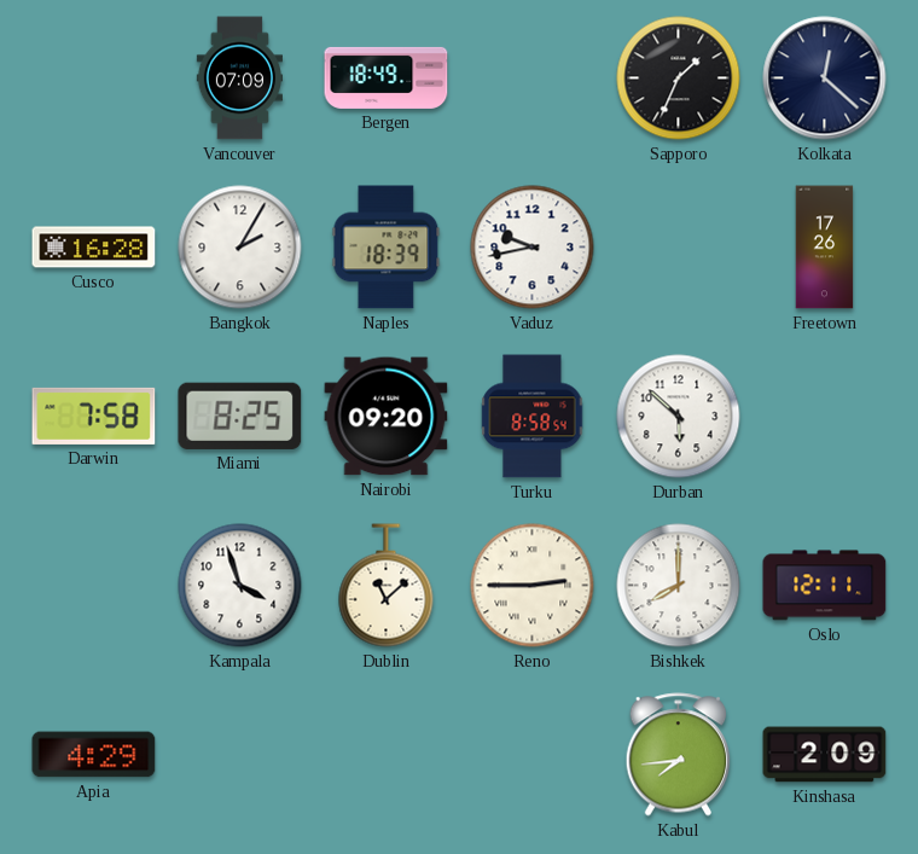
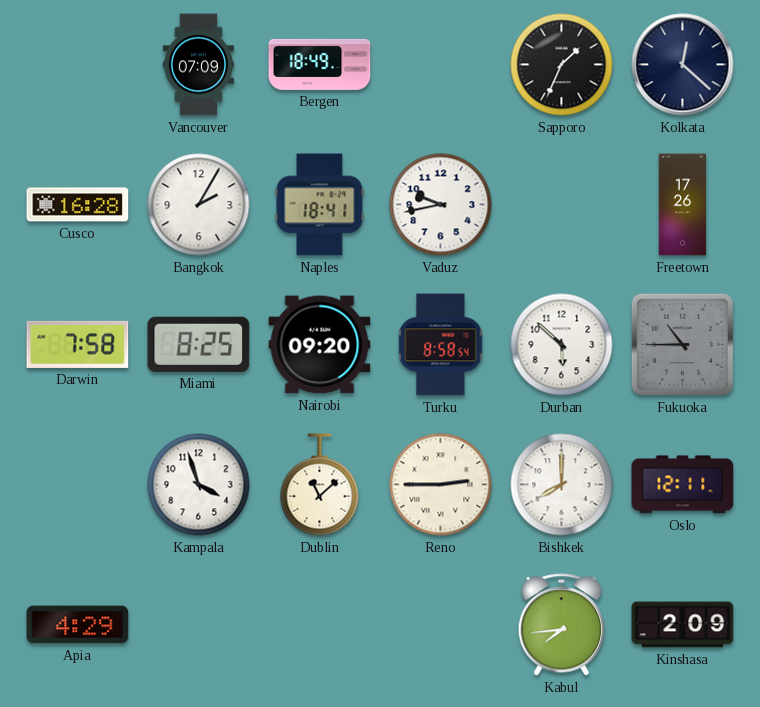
Naples: 18:39 -> 18:41 (320, 205)
Fukuoka: none -> 10:45 (682, 344)
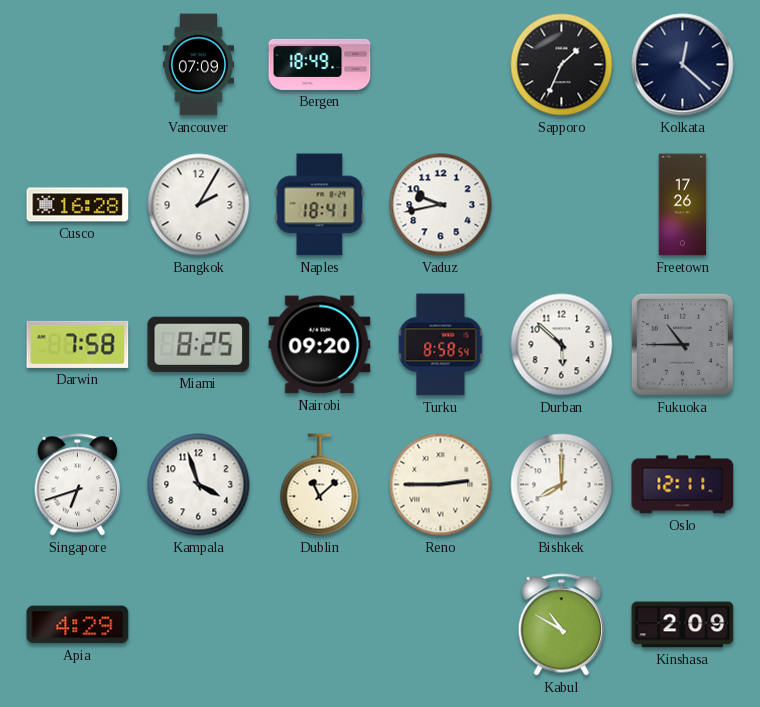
Singapore: none -> 6:42 (78, 485)
Kabul: 7:44 -> 10:50 (562, 625)
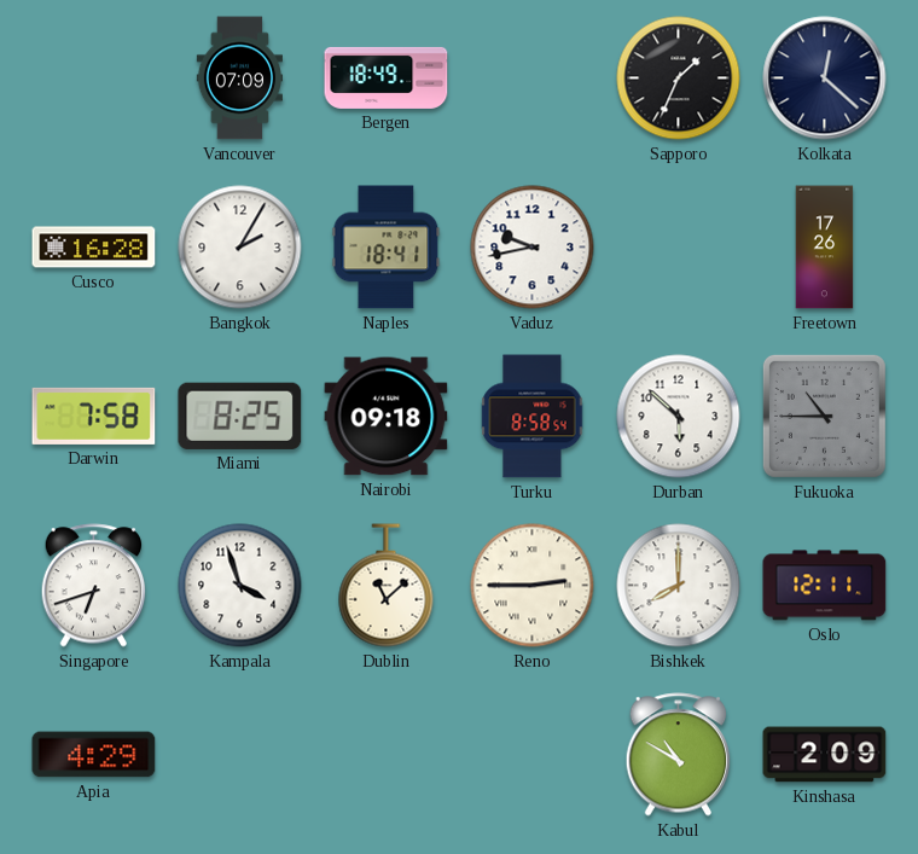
Nairobi: 09:20 -> 09:18 (387, 417)
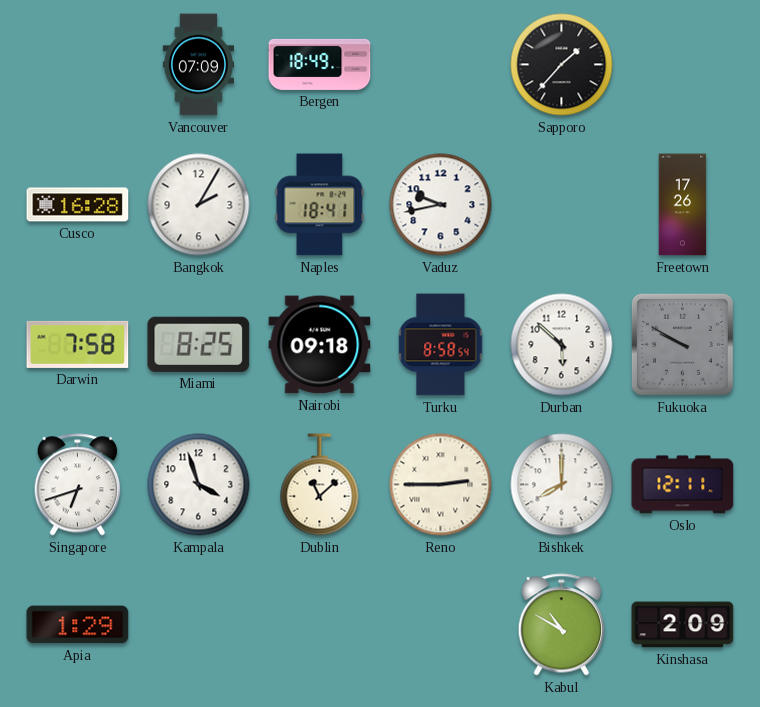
Sapporo: 1:34 -> 1:37 (562, 65)
Kolkata: 12:22 -> none (825, 79)
Fukuoka: 10:45 -> 9:50 (682, 344)
Apia: 4:29 -> 1:29 (78, 625)
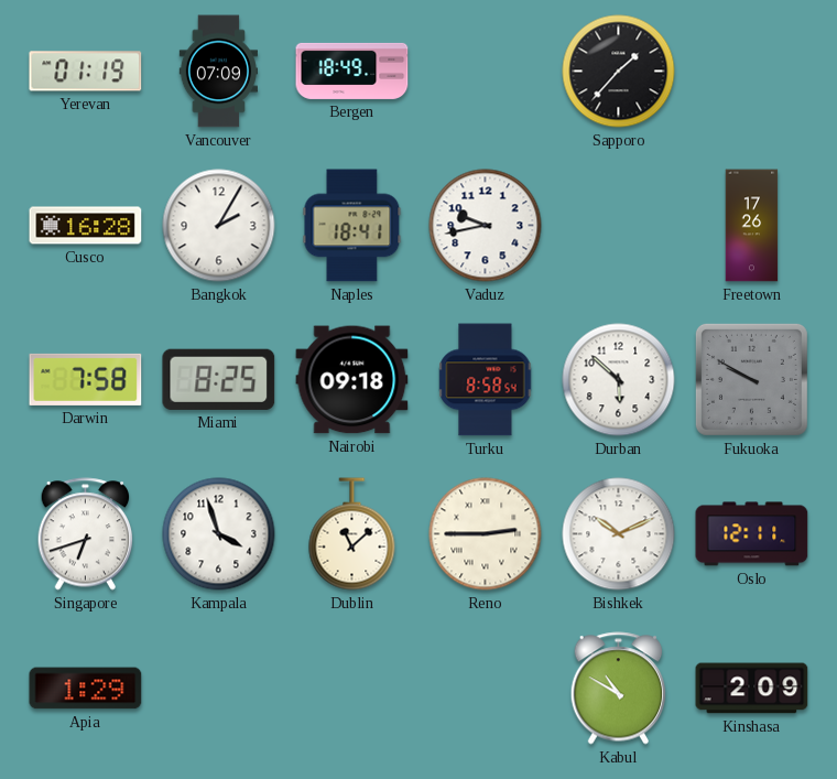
Yerevan: none -> 01:19 (86, 72)
Bishkek: 8:00 -> 10:11 (619, 534)
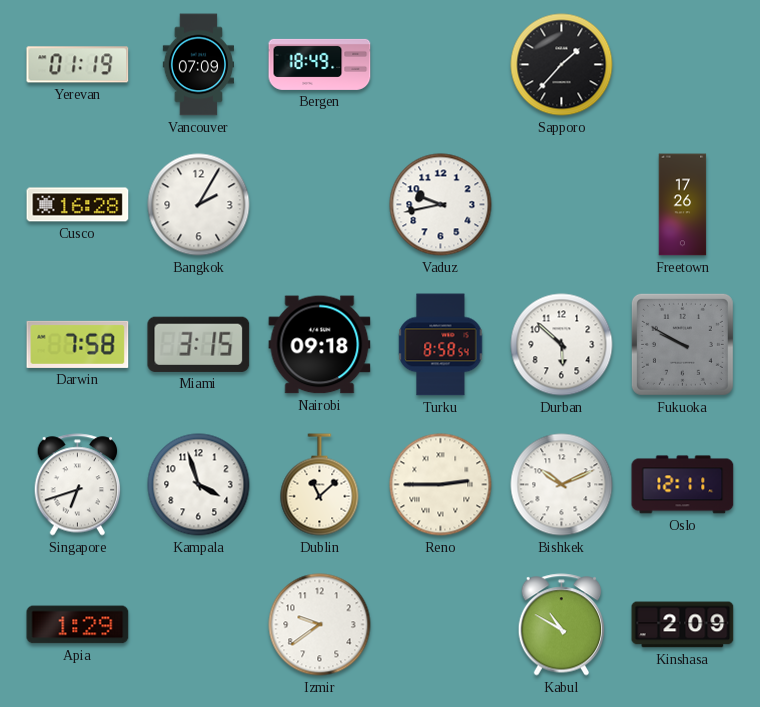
Naples: 18:41 -> none (352, 226)
Miami: 8:25 -> 3:15 (199, 344)
Izmir: none -> 9:39 (320, 625)
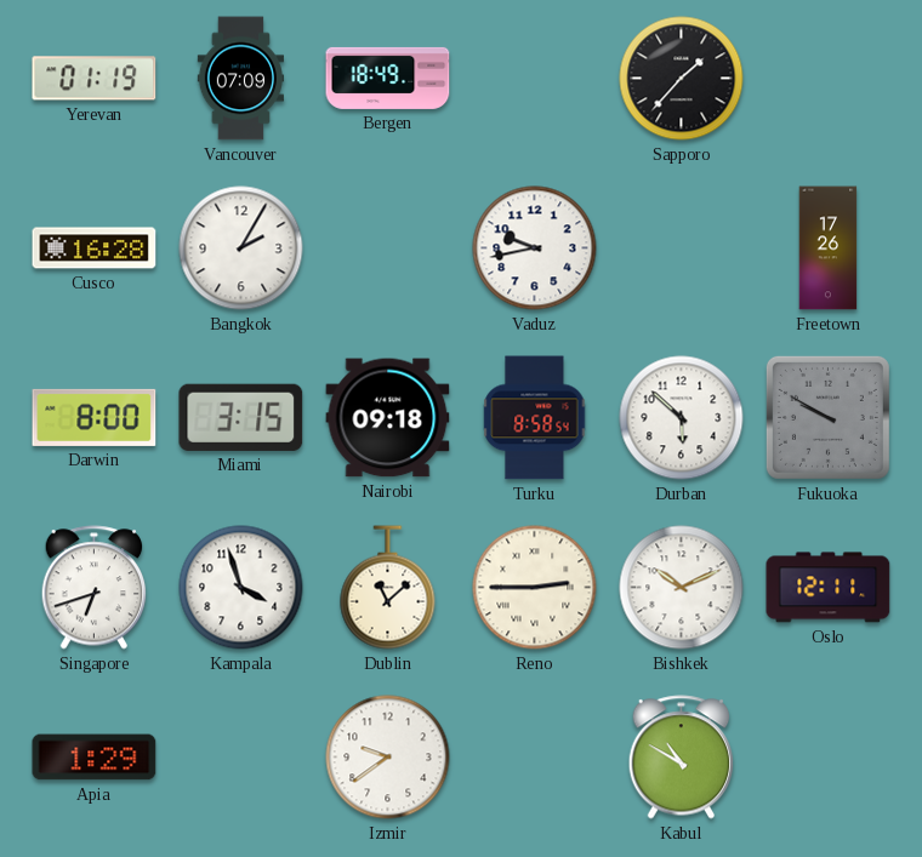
Darwin: 7:58 -> 8:00 (95, 417)
Kinshasa: 2:09 -> none (683, 625)
